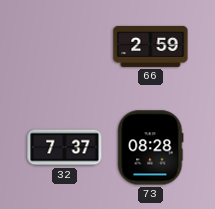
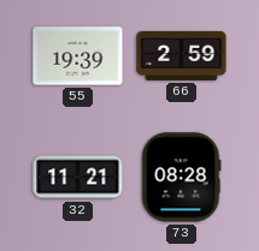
55: none -> 19:39 (78, 56)
32: 7:37 -> 11:21 (78, 178)
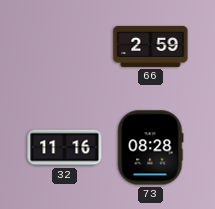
55: 19:39 -> none (78, 56)
32: 11:21 -> 11:16 (65, 148)
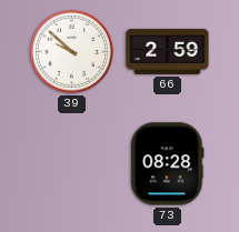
39: none -> 9:52 (72, 52)
32: 11:16 -> none (65, 148)
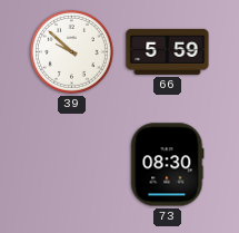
66: 2:59 -> 5:59 (168, 51)
73: 08:28 -> 08:30 (168, 165)
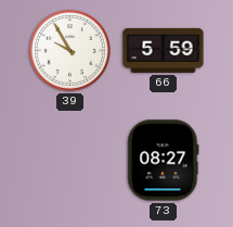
39: 9:52 -> 9:55 (70, 51)
73: 08:30 -> 08:27 (164, 161)
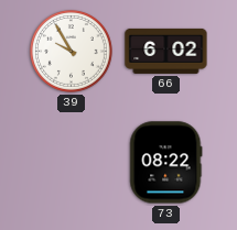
66: 5:59 -> 6:02 (166, 51)
73: 08:27 -> 08:22 (166, 163)
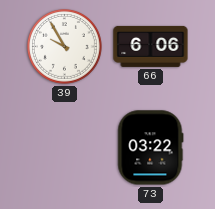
66: 6:02 -> 6:06 (151, 46)
73: 08:22 -> 03:22 (151, 148)
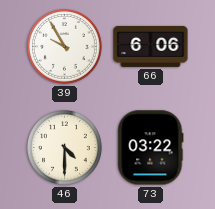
46: none -> 4:30 (65, 148)
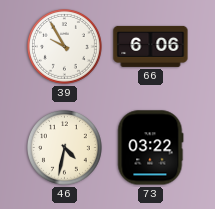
46: 4:30 -> 4:32 (65, 148)
